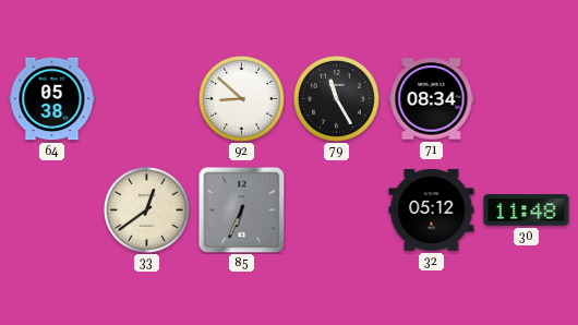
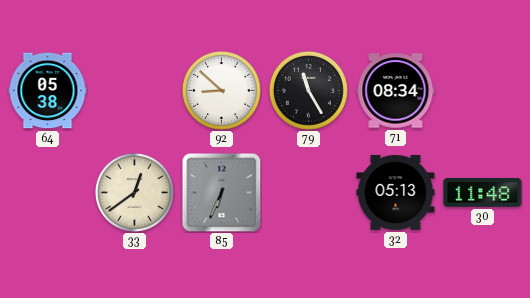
32: 05:12 -> 05:13 (396, 192)
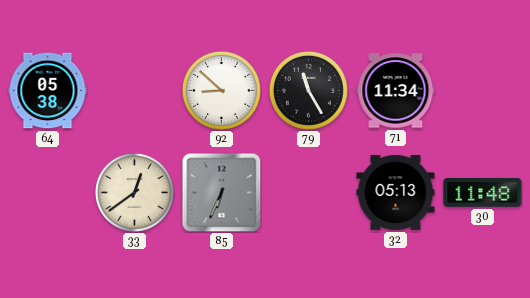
71: 08:34 -> 11:34 (396, 91)
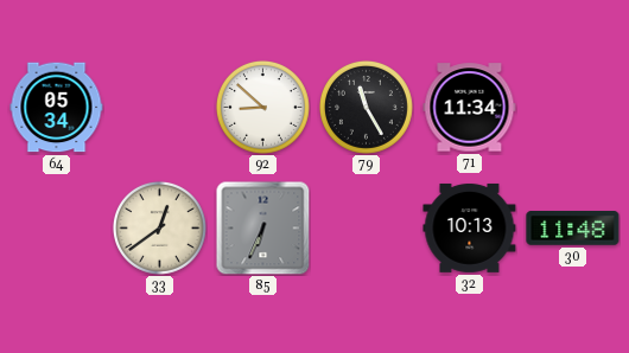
64: 05:38 -> 05:34 (57, 108)
32: 05:13 -> 10:13 (470, 227)
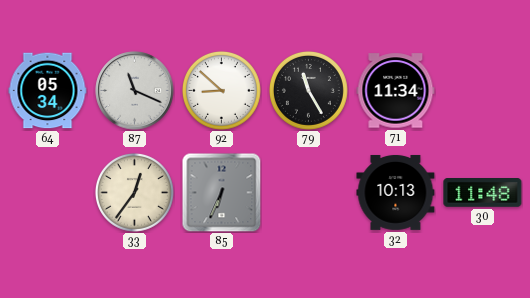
87: none -> 11:19 (135, 91)
33: 12:39 -> 12:36 (134, 192)
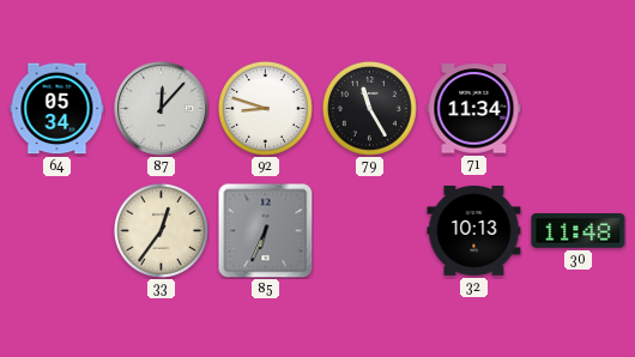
87: 11:19 -> 12:07 (162, 109)
92: 8:52 -> 8:48 (265, 108)
